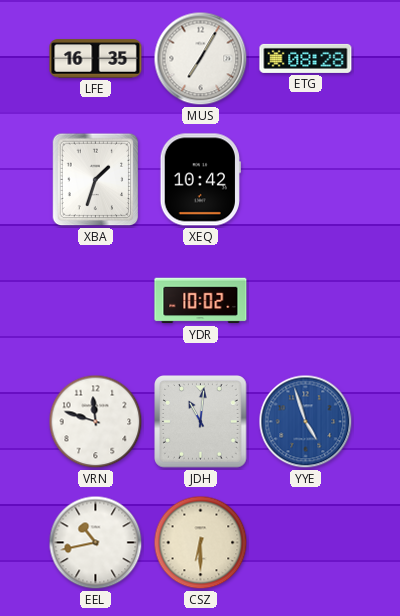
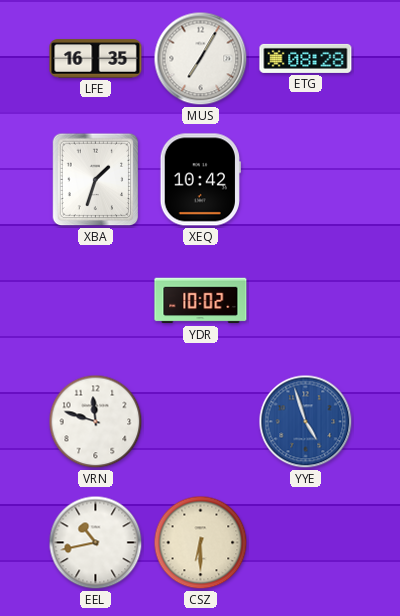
JDH: 11:01 -> none (201, 422)
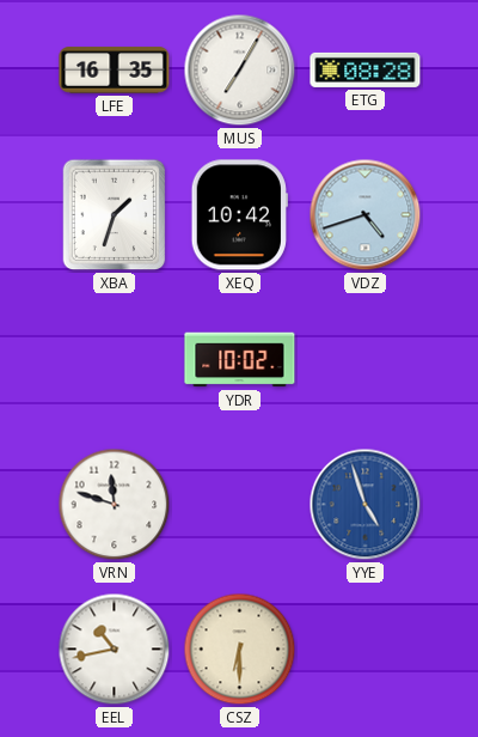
VDZ: none -> 4:42 (366, 215)
